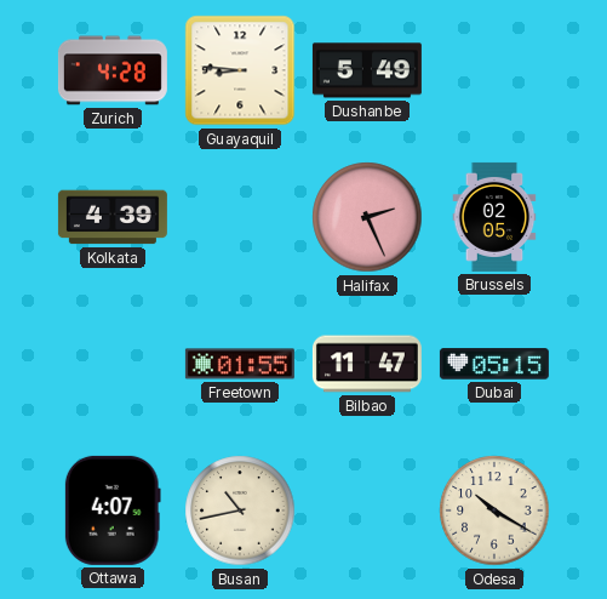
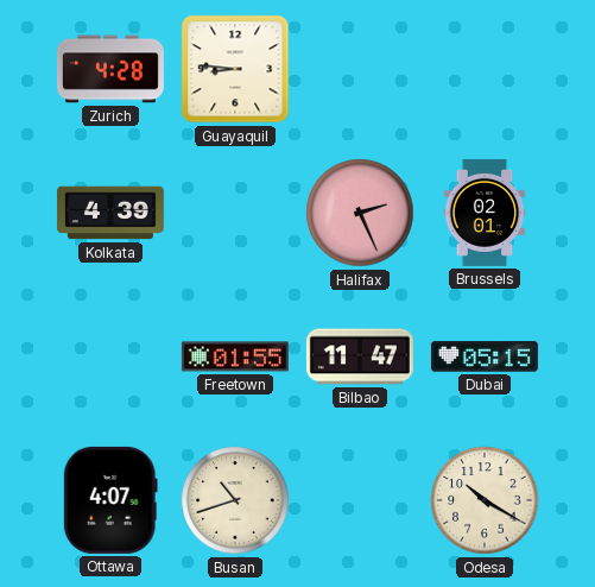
Dushanbe: 5:49 -> none (367, 70)
Brussels: 02:05 -> 02:01 (485, 213)
Busan: 10:43 -> 10:42 (235, 500)
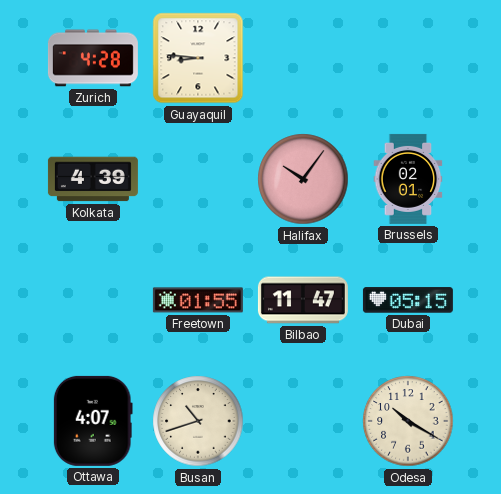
Halifax: 2:26 -> 10:06 (303, 179)
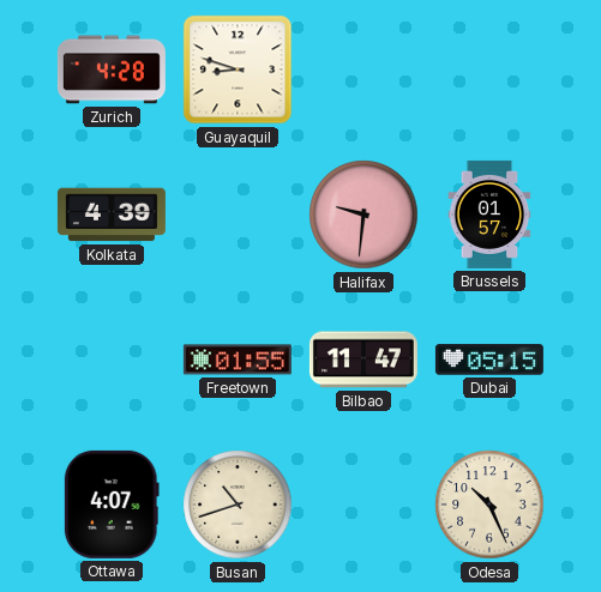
Guayaquil: 8:46 -> 8:48 (238, 70)
Halifax: 10:06 -> 9:31 (363, 215)
Brussels: 02:01 -> 01:57 (489, 215)
Odesa: 10:20 -> 10:26 (489, 505)
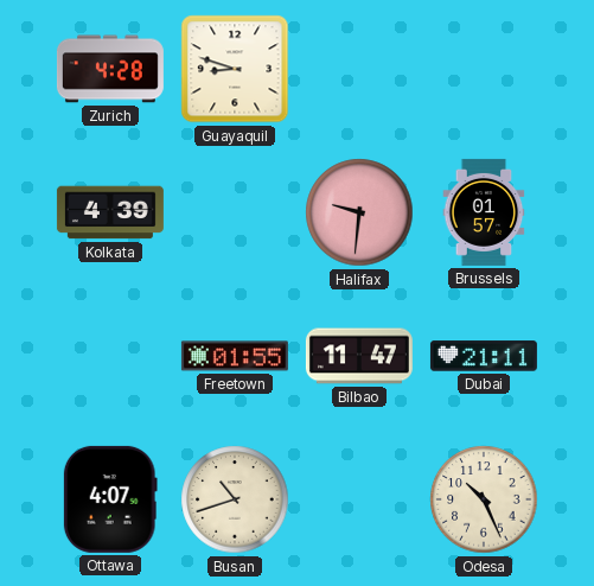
Dubai: 05:15 -> 21:11 (484, 356)
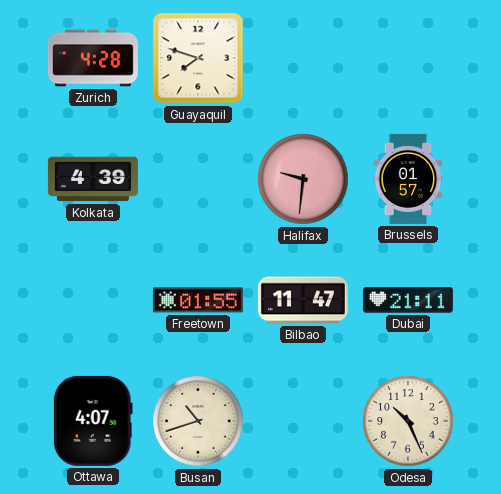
Guayaquil: 8:48 -> 7:48 (198, 58)
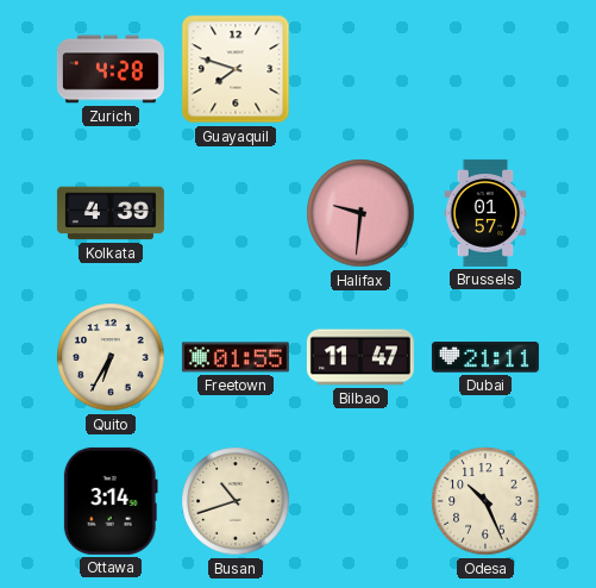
Quito: none -> 6:35 (111, 357)
Ottawa: 4:07 -> 3:14 (111, 501)
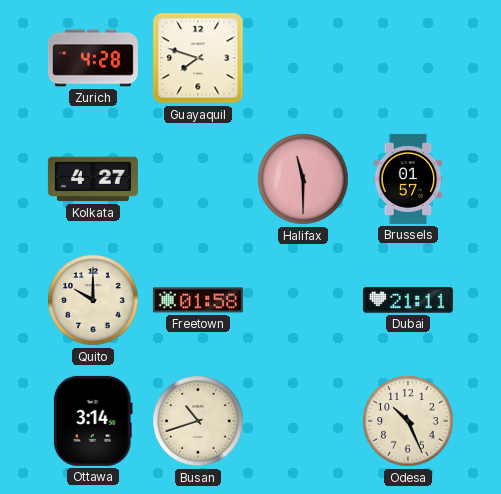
Kolkata: 4:39 -> 4:27 (93, 179)
Halifax: 9:31 -> 11:30 (303, 179)
Quito: 6:35 -> 10:00 (93, 300)
Freetown: 01:55 -> 01:58 (198, 300)
Bilbao: 11:47 -> none (360, 357)
